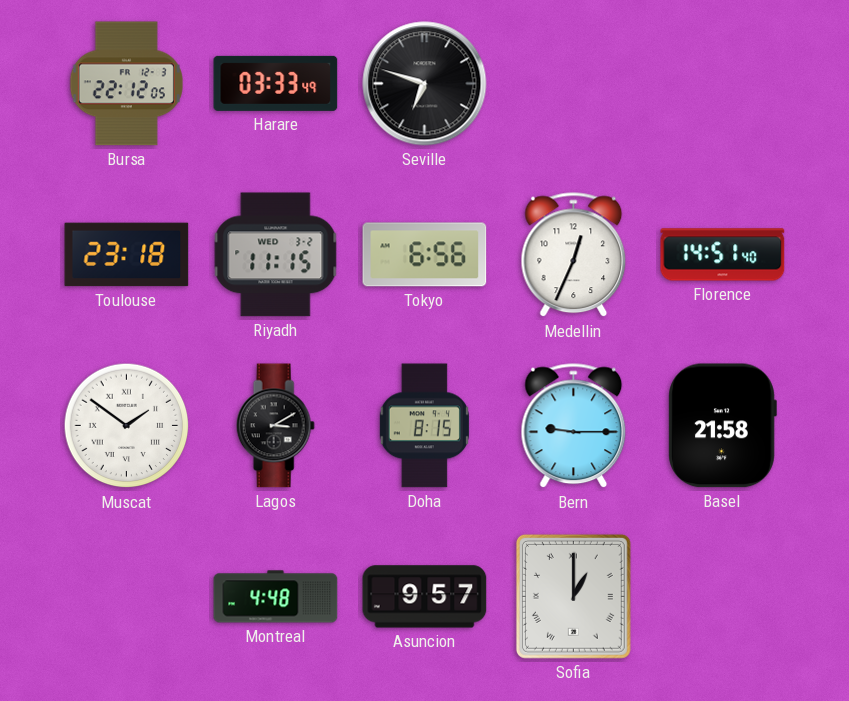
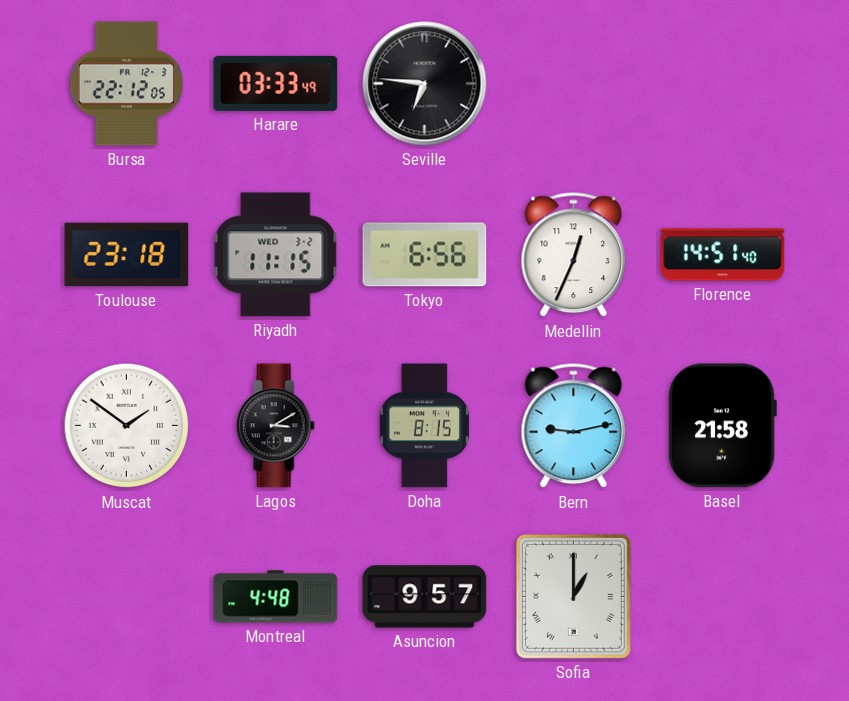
Seville: 6:48 -> 6:46 (425, 84)
Bern: 9:15 -> 9:13 (574, 426)
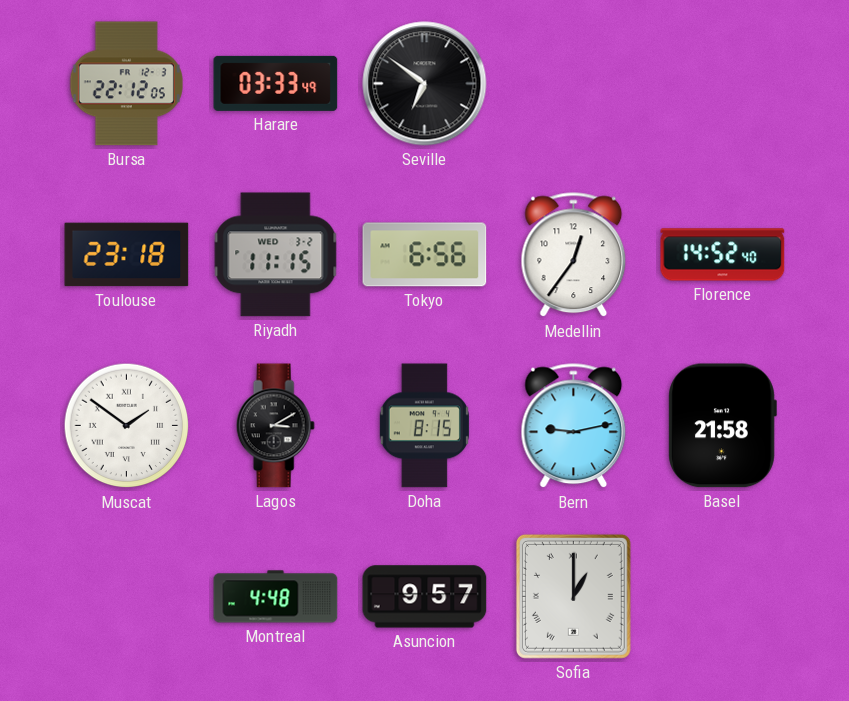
Seville: 6:46 -> 6:51 (425, 84)
Medellin: 12:34 -> 12:36 (574, 255)
Florence: 14:51 -> 14:52 (723, 255)
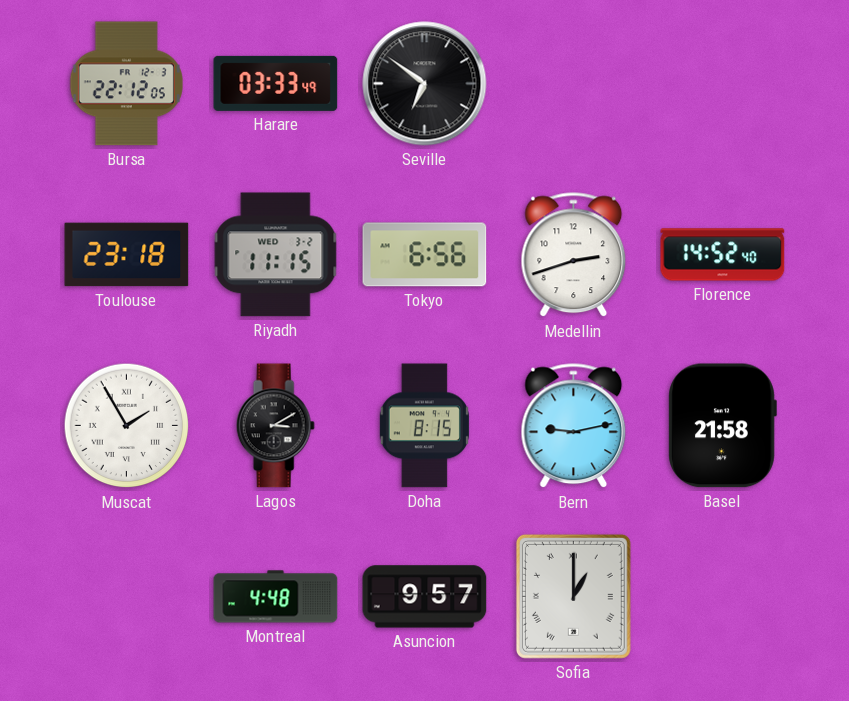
Medellin: 12:36 -> 2:42 (574, 255)
Muscat: 1:51 -> 1:55 (127, 426)
